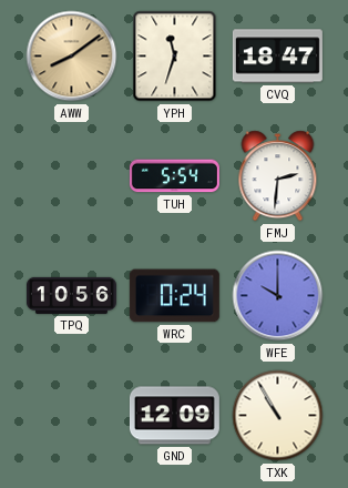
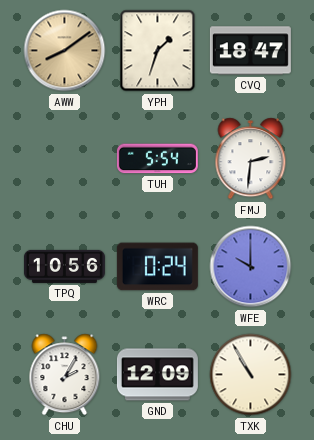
YPH: 11:33 -> 1:33 (158, 51)
CHU: none -> 2:05 (65, 375)
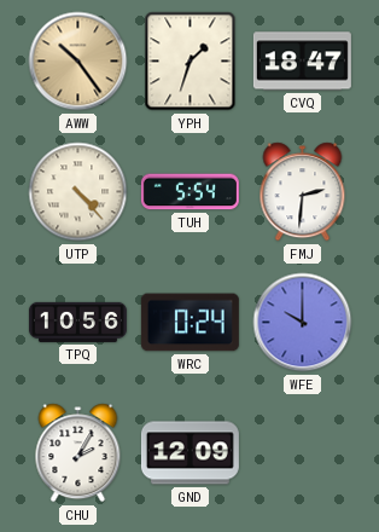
AWW: 8:09 -> 10:24 (78, 62)
UTP: none -> 4:23 (78, 192)
TXK: 10:55 -> none (251, 375)
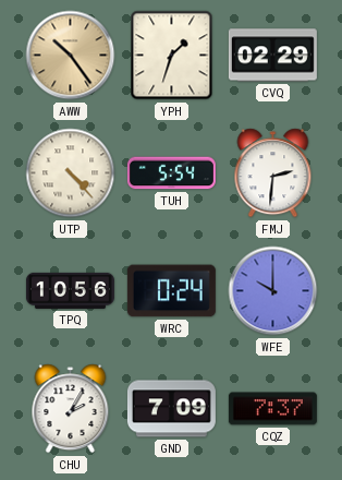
CVQ: 18:47 -> 02:29 (272, 56)
GND: 12:09 -> 7:09 (171, 409)
CQZ: none -> 7:37 (272, 409)
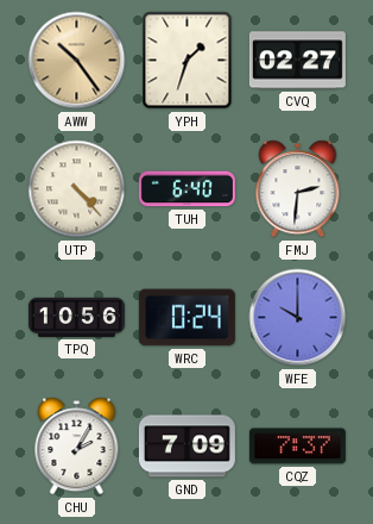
CVQ: 02:29 -> 02:27 (297, 61)
TUH: 5:54 -> 6:40 (186, 189)
